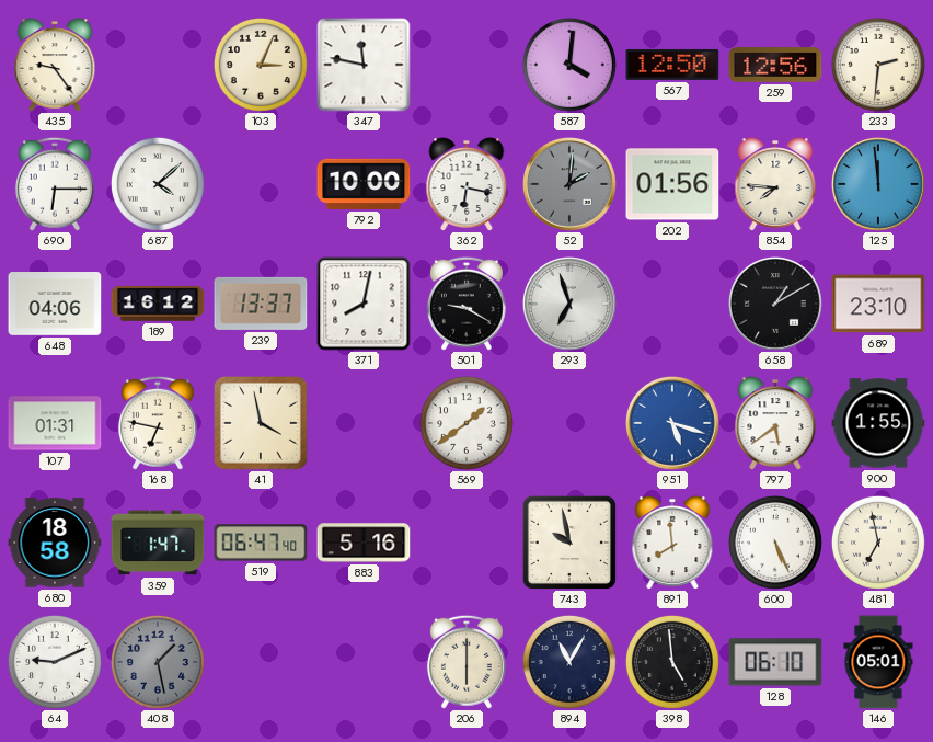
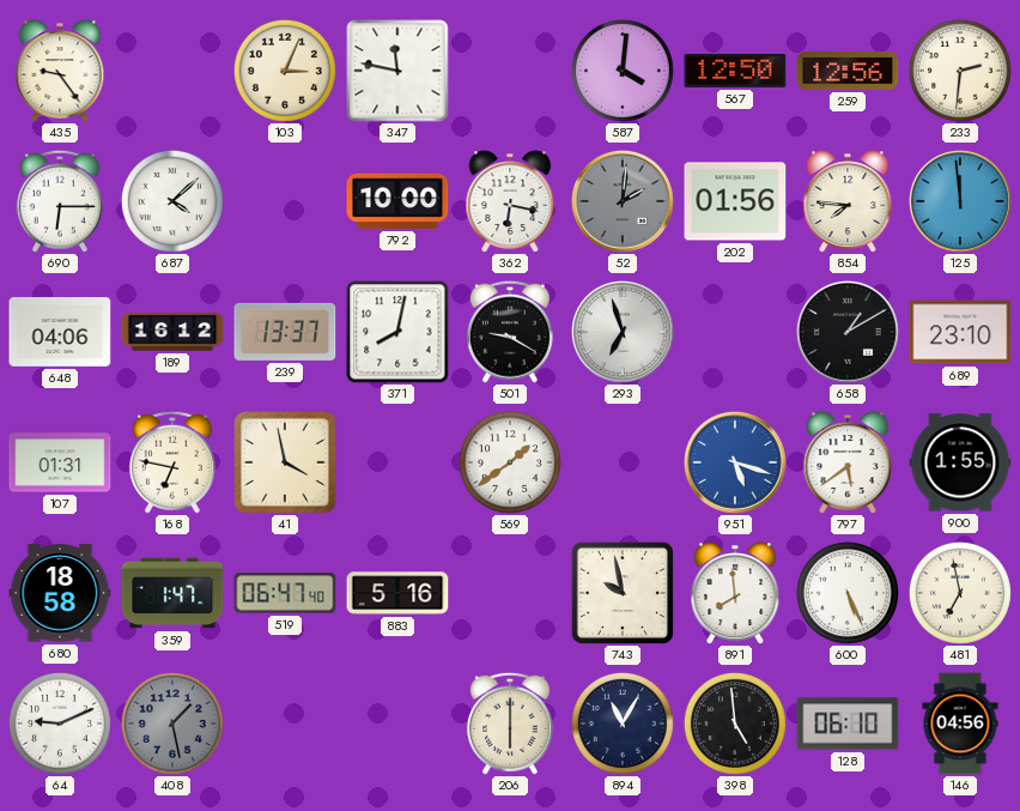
146: 05:01 -> 04:56 (960, 724)
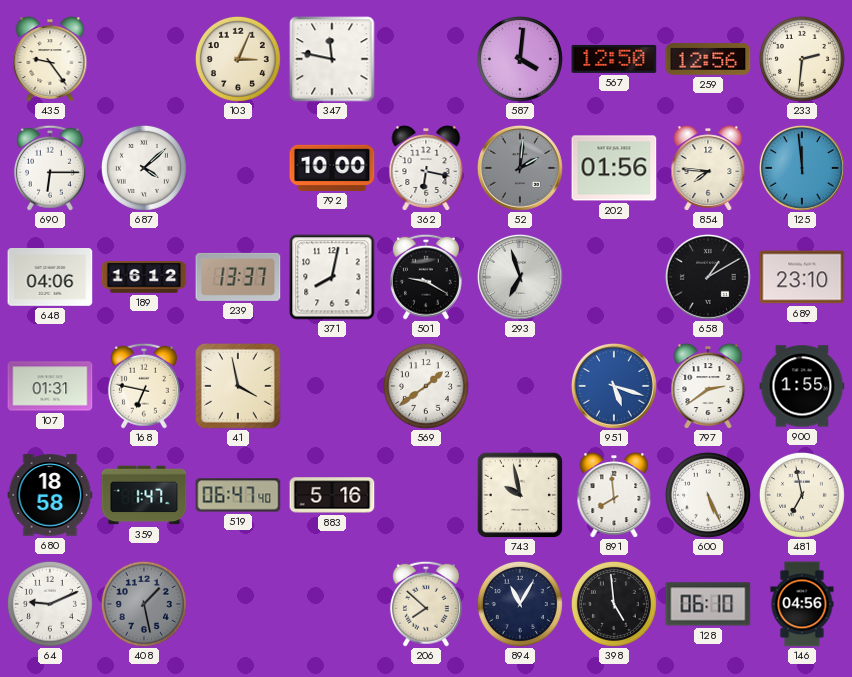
797: 5:39 -> 2:39 (708, 386)
206: 6:00 -> 7:52 (426, 604)
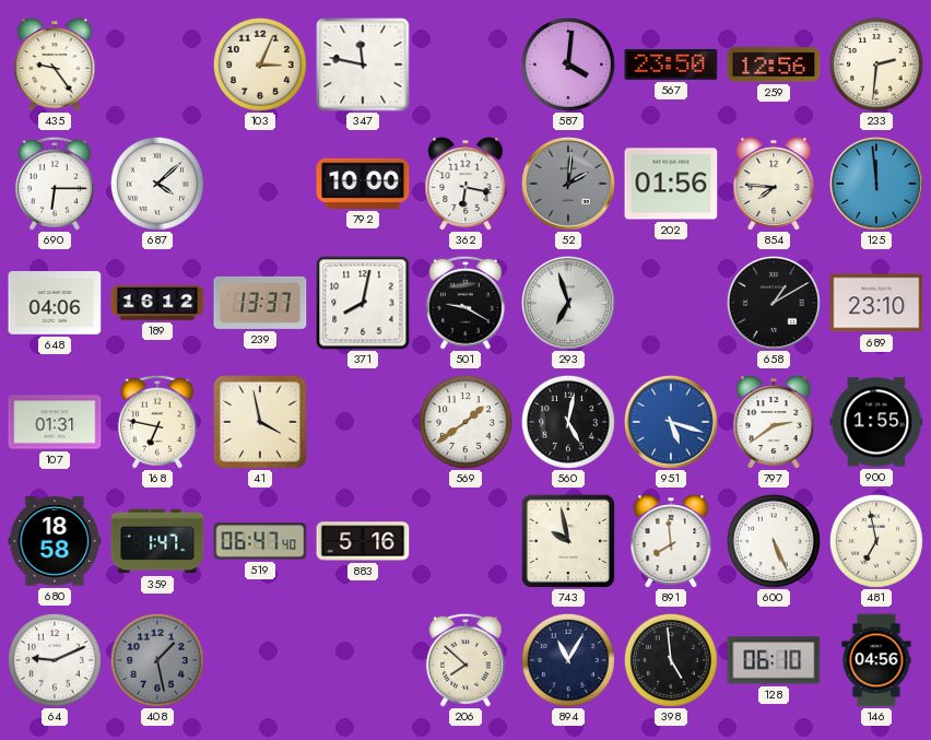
567: 12:50 -> 23:50 (671, 64)
560: none -> 5:02 (568, 422)
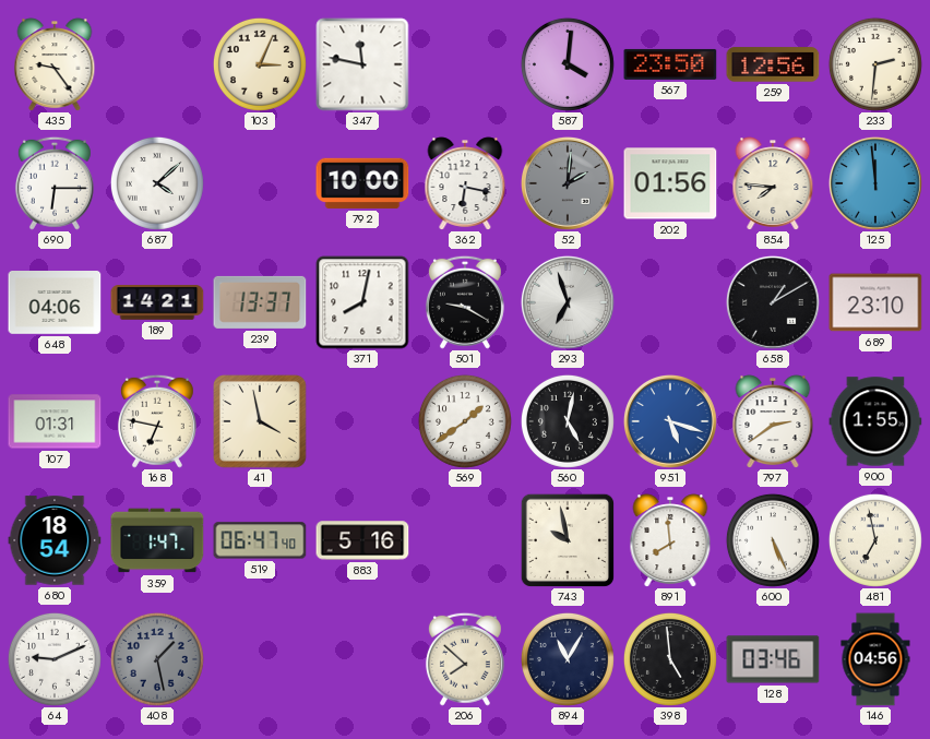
189: 16:12 -> 14:21 (157, 302)
680: 18:58 -> 18:54 (55, 540)
128: 06:10 -> 03:46 (773, 659)
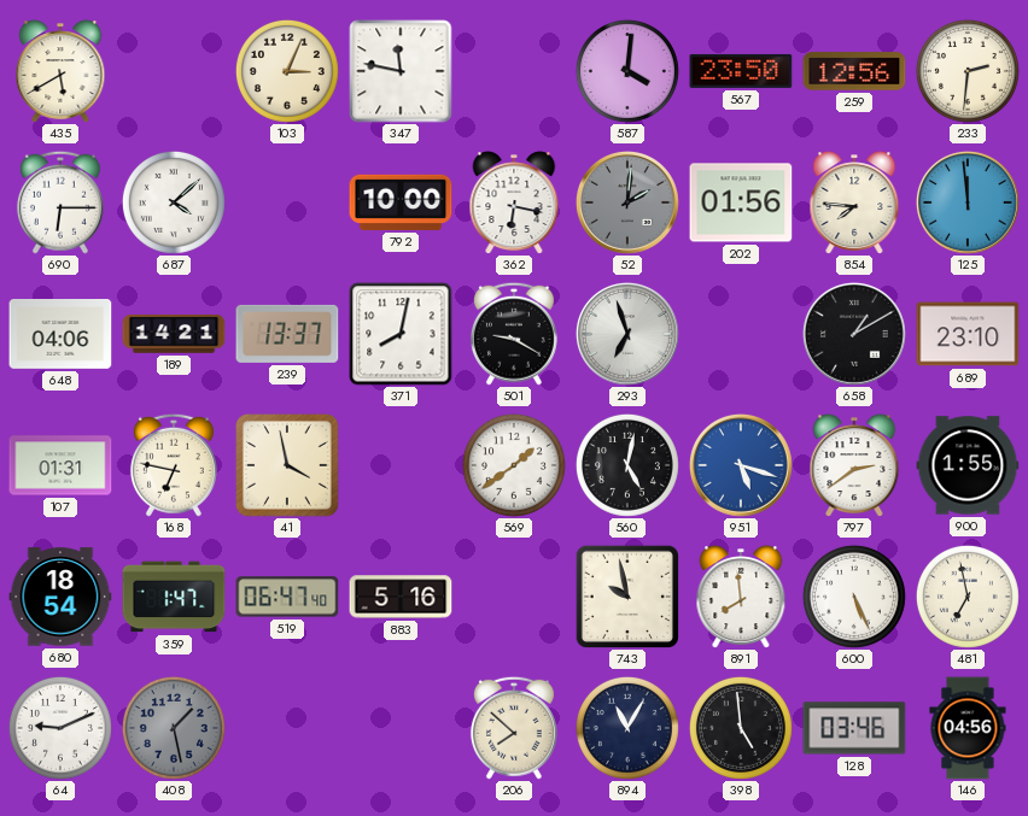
435: 9:24 -> 5:40 (60, 71)
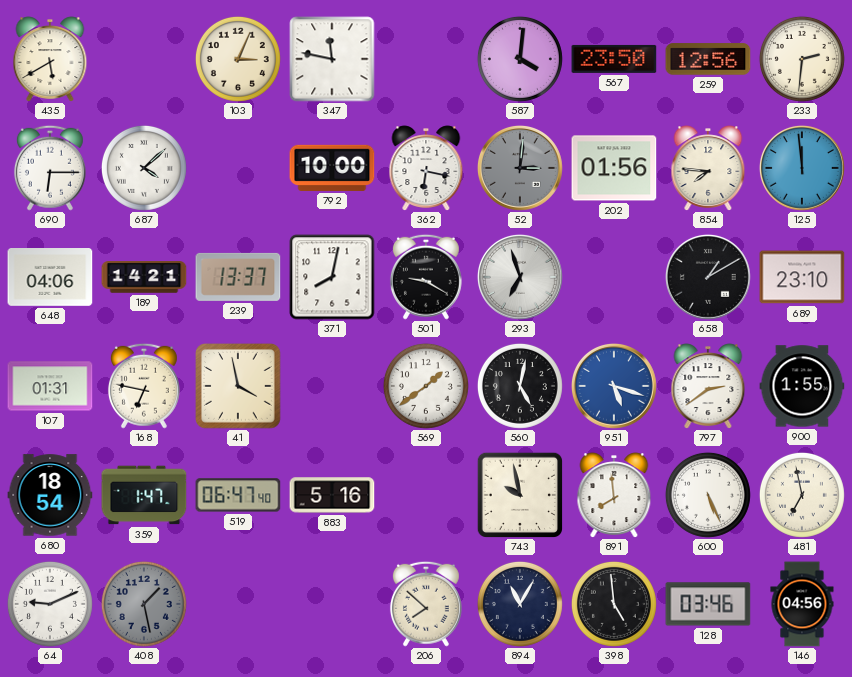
52: 2:01 -> 3:01 (520, 169)
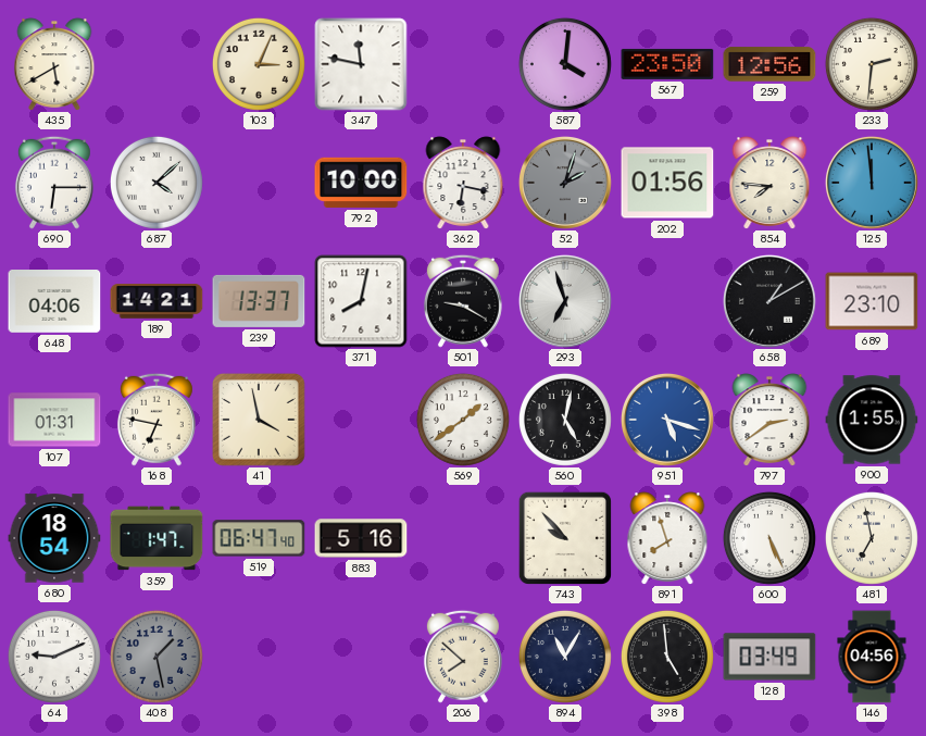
52: 3:01 -> 2:03 (565, 184)
743: 9:58 -> 9:53 (564, 537)
891: 7:59 -> 7:57 (667, 538)
128: 03:46 -> 03:49 (769, 657)
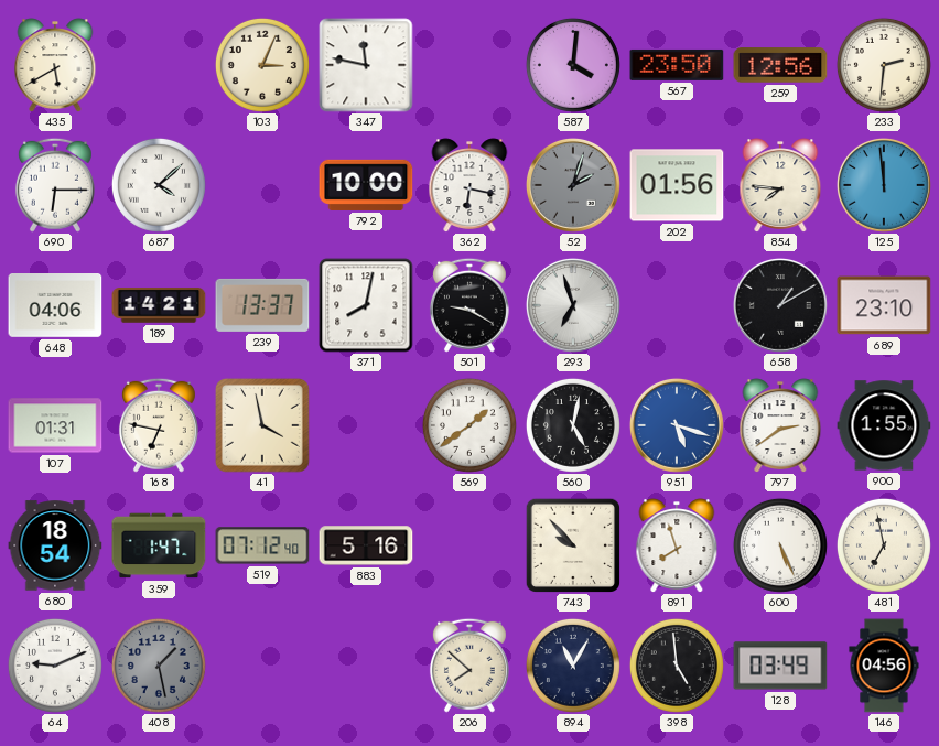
519: 06:47 -> 07:12 (262, 545)
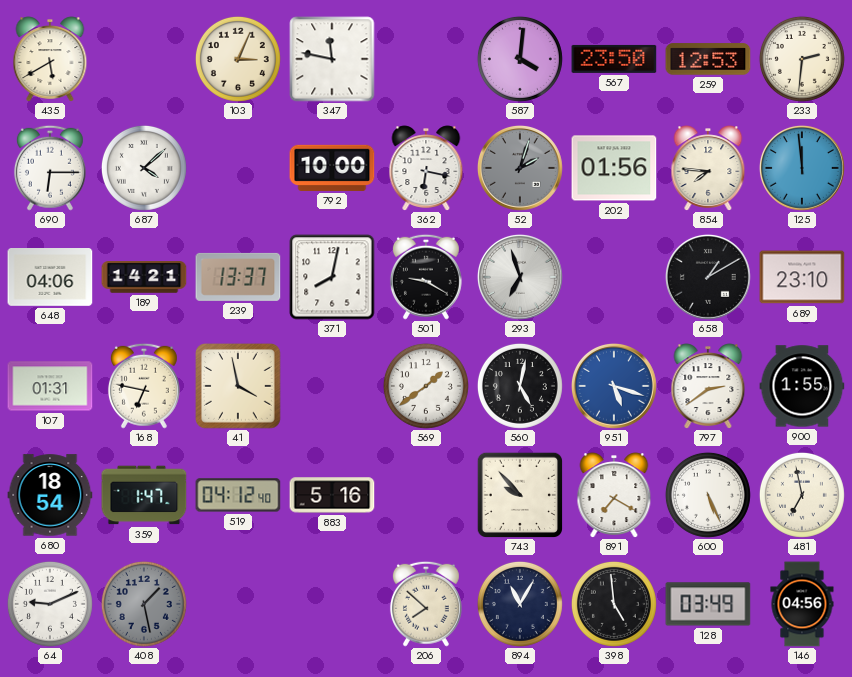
259: 12:56 -> 12:53 (708, 59)
519: 07:12 -> 04:12 (238, 495)
891: 7:57 -> 7:20 (614, 495)
